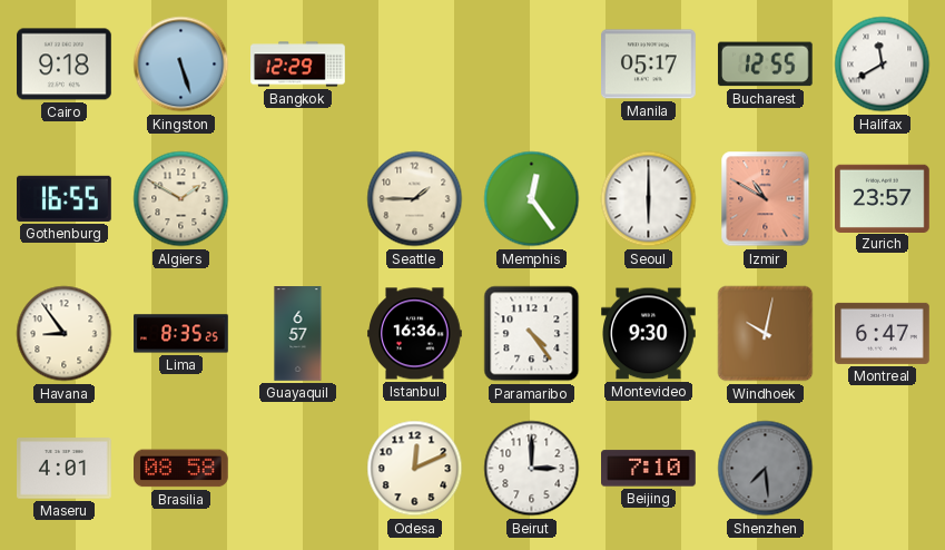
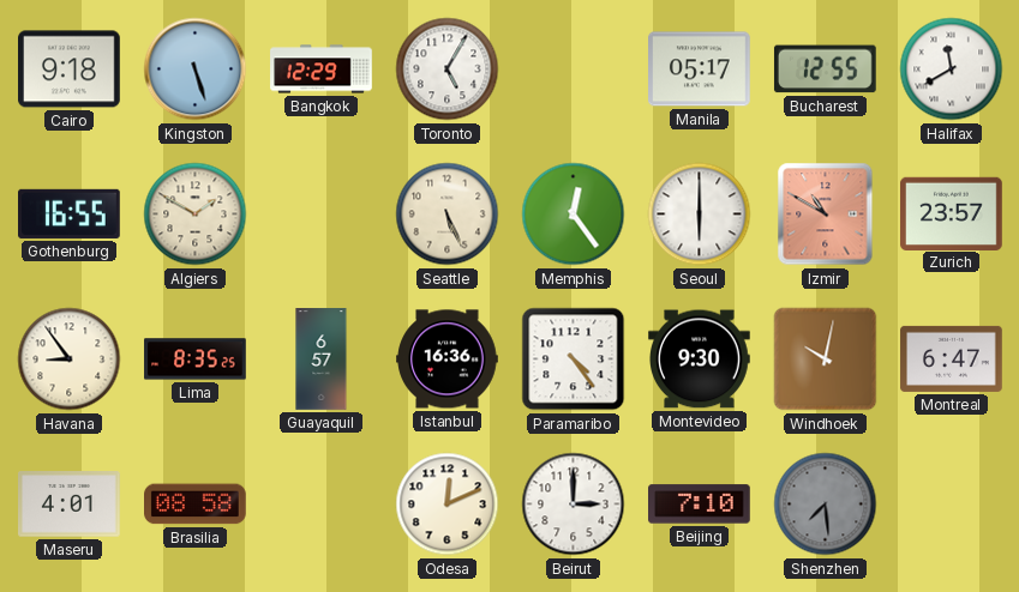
Toronto: none -> 5:05 (448, 70)
Seattle: 1:45 -> 5:26 (448, 215)
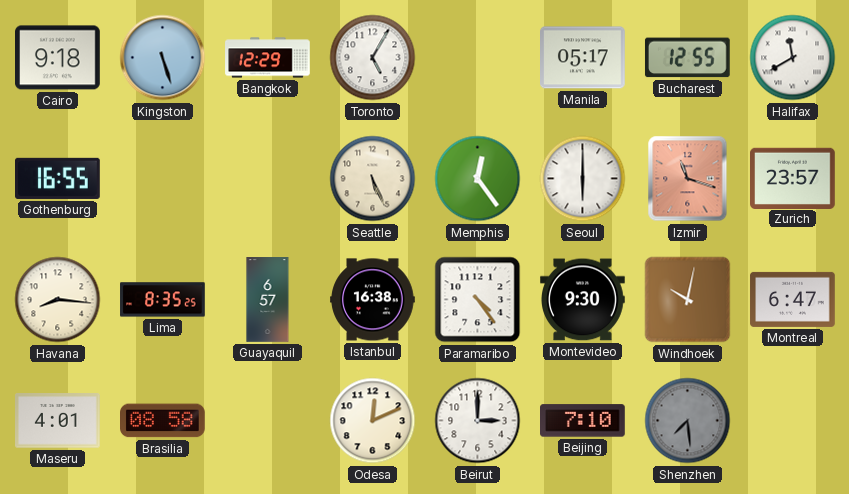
Algiers: 1:50 -> none (196, 215)
Izmir: 10:50 -> 11:18 (688, 179)
Havana: 8:54 -> 8:16 (58, 300)
Istanbul: 16:36 -> 16:38 (373, 300)
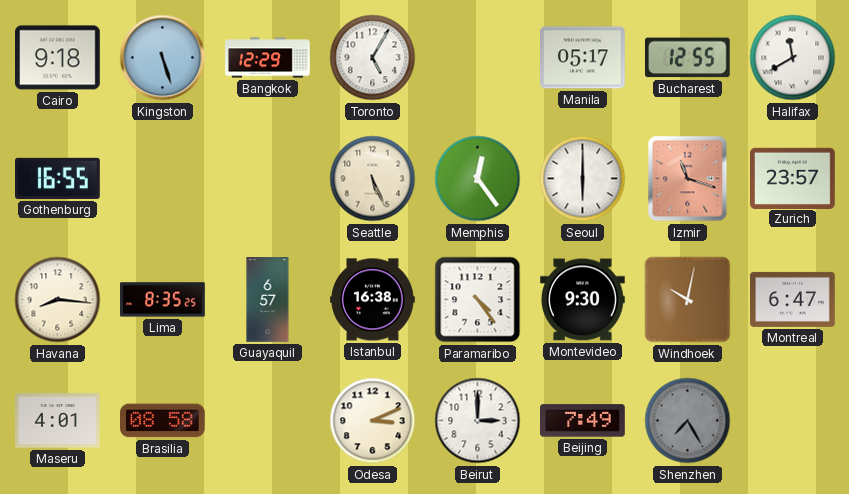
Odesa: 12:11 -> 3:11 (373, 421)
Beijing: 7:10 -> 7:49 (583, 421)
Shenzhen: 7:29 -> 7:25 (688, 421)
